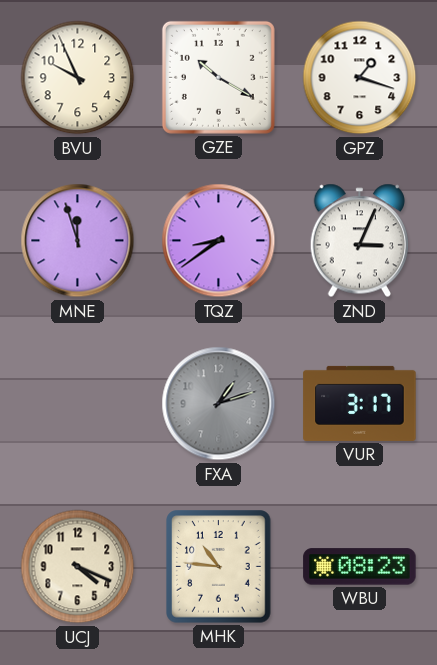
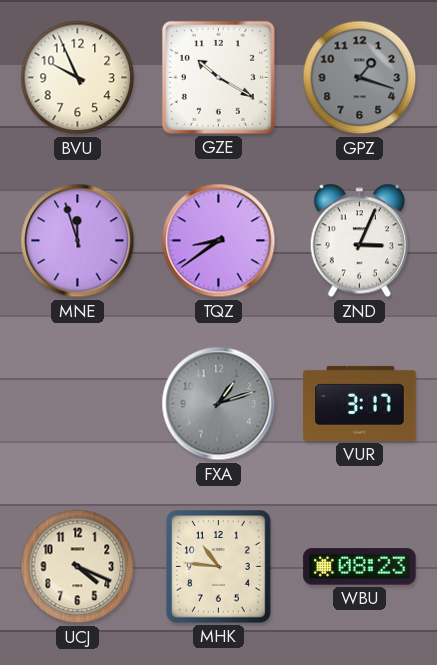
GPZ dial: white -> grey (360, 78)
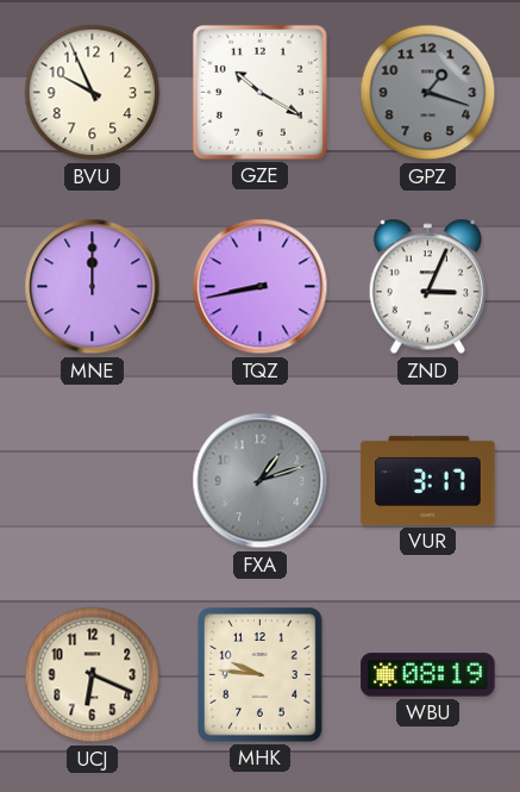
MNE: 11:57 -> 12:00 (93, 287)
TQZ: 8:39 -> 8:43 (261, 287)
UCJ: 4:19 -> 6:19 (93, 675)
MHK: 10:46 -> 9:46 (261, 675)
WBU: 08:23 -> 08:19 (428, 675)
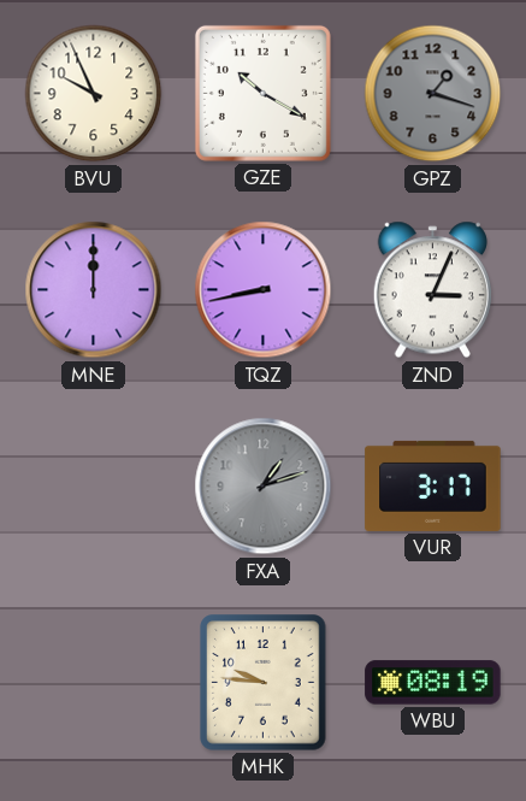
UCJ: 6:19 -> none (93, 675)
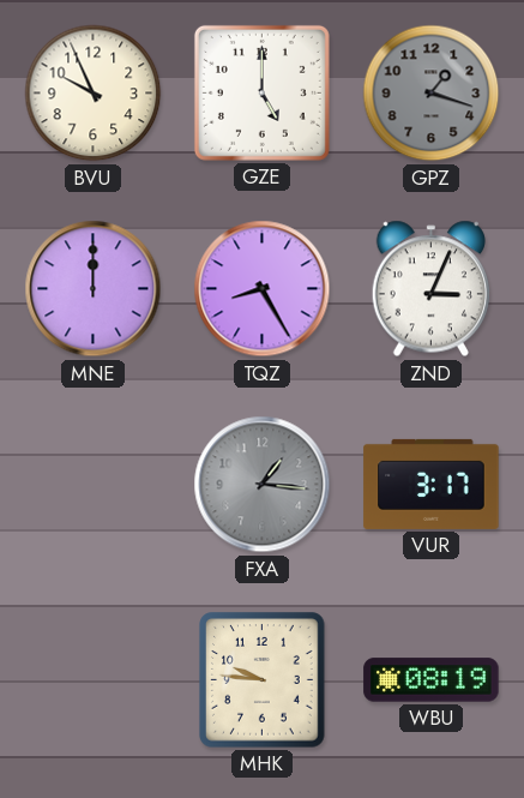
GZE: 10:20 -> 5:00 (261, 92)
TQZ: 8:43 -> 8:25 (263, 289)
FXA: 1:12 -> 1:16 (263, 485)
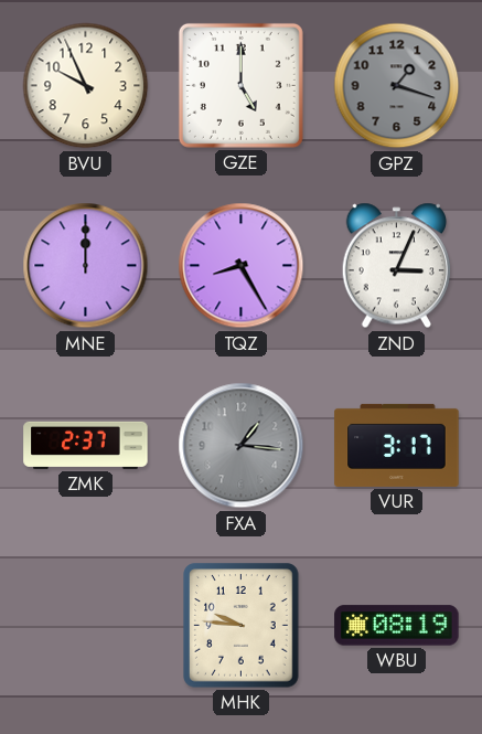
ZMK: none -> 2:37 (86, 445)
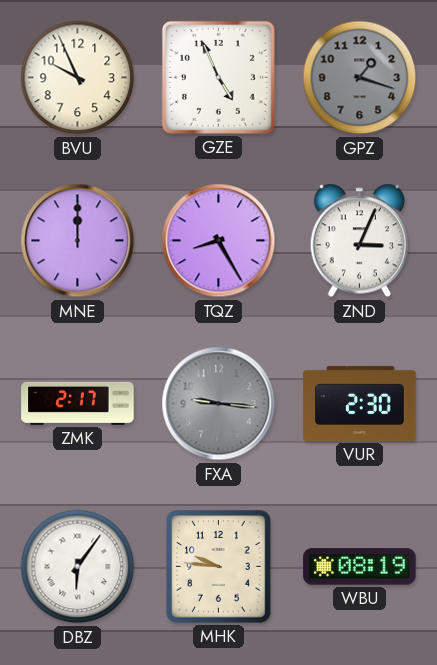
GZE: 5:00 -> 4:56 (218, 77)
ZMK: 2:37 -> 2:17 (78, 403)
FXA: 1:16 -> 9:16 (219, 404)
VUR: 3:17 -> 2:30 (360, 403)
DBZ: none -> 6:06 (78, 567)
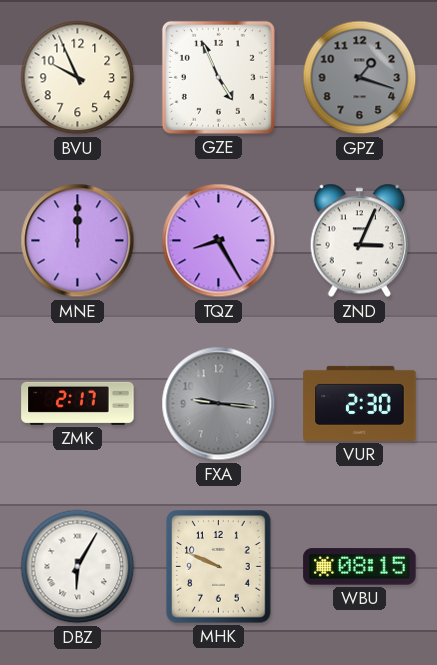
DBZ: 6:06 -> 6:05 (78, 567)
MHK: 9:46 -> 9:49 (219, 567)
WBU: 08:19 -> 08:15 (360, 567)
